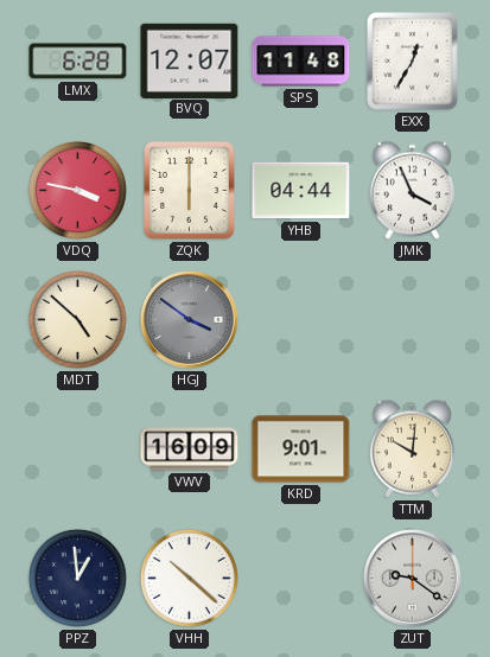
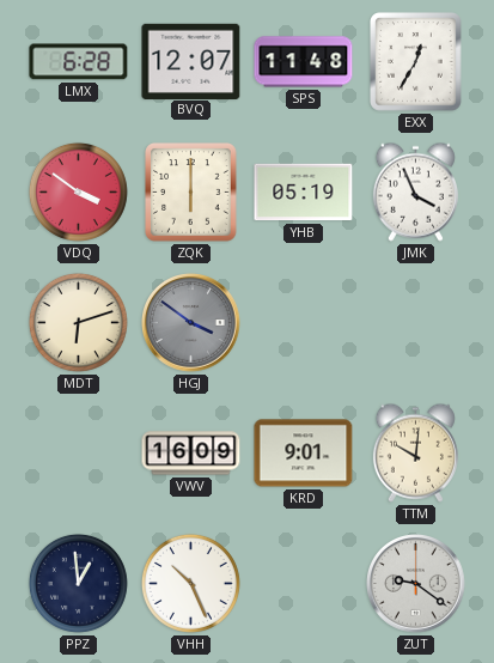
VDQ: 3:47 -> 3:51 (78, 191)
YHB: 04:44 -> 05:19 (304, 193)
MDT: 4:52 -> 6:12 (78, 322)
VHH: 10:22 -> 10:26 (190, 583)
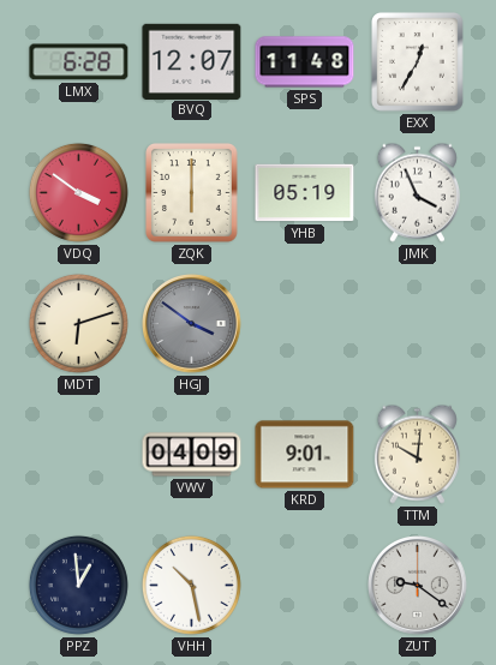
VWV: 16:09 -> 04:09 (192, 455)
VHH: 10:26 -> 10:28 (191, 585)
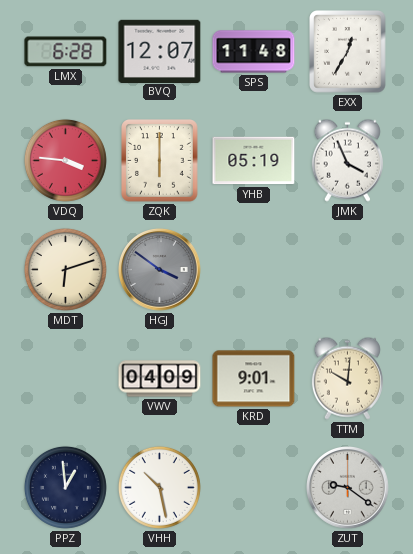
VDQ: 3:51 -> 3:46 (65, 160)
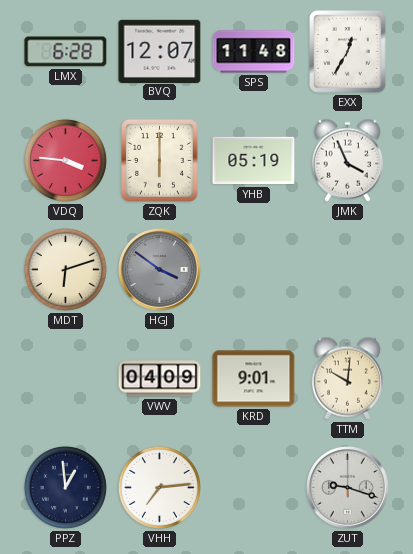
VHH: 10:28 -> 7:14 (159, 487)
ZUT: 9:21 -> 9:18 (348, 488)
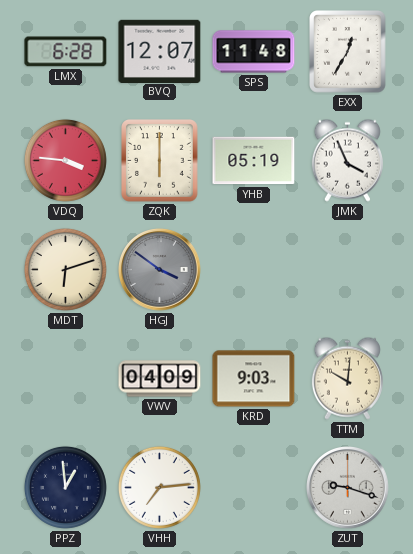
KRD: 9:01 -> 9:03 (254, 379)
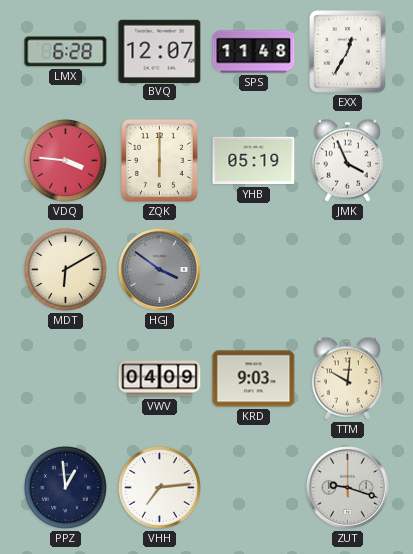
MDT: 6:12 -> 6:10 (65, 269)
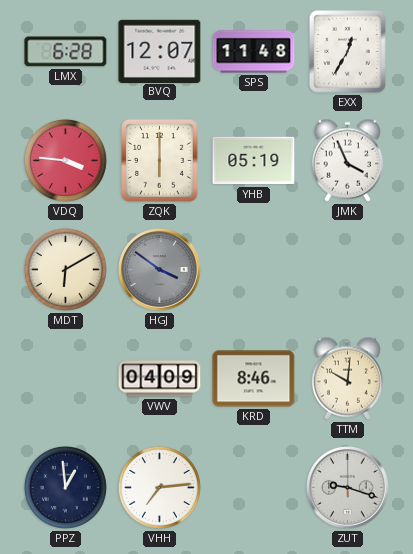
KRD: 9:03 -> 8:46 (254, 379)
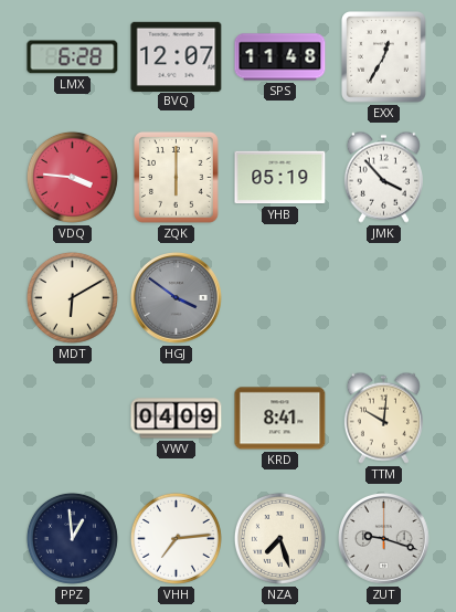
JMK: 3:56 -> 3:53 (383, 177)
KRD: 8:46 -> 8:41 (280, 419)
NZA: none -> 7:27 (279, 538)
